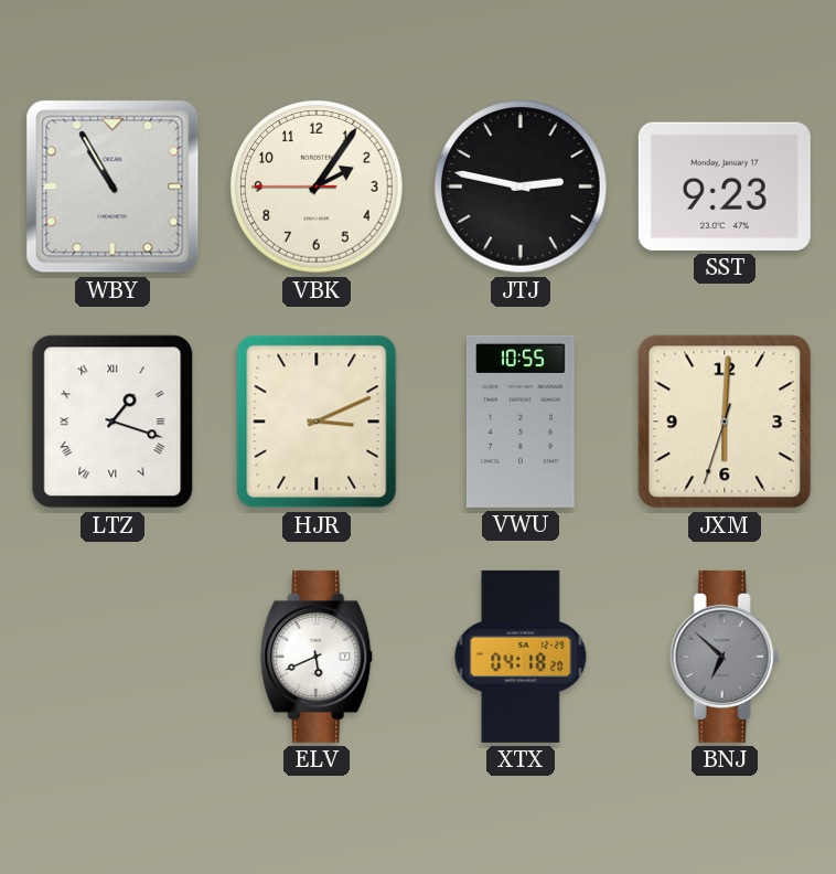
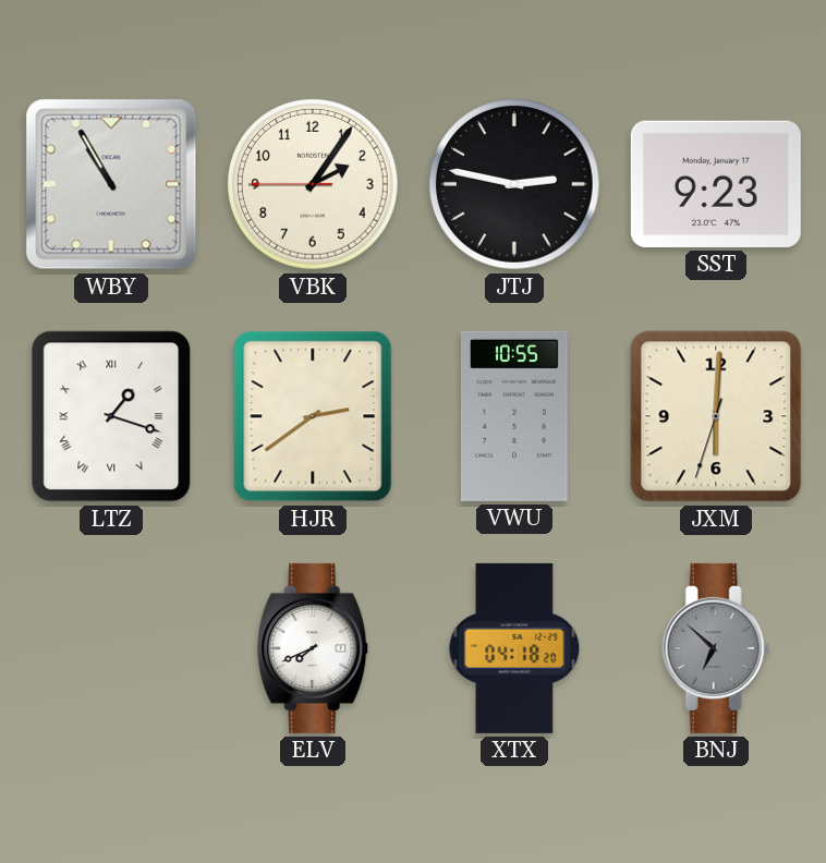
HJR: 3:11 -> 2:39 (313, 416)
ELV: 5:41 -> 7:41 (314, 648)
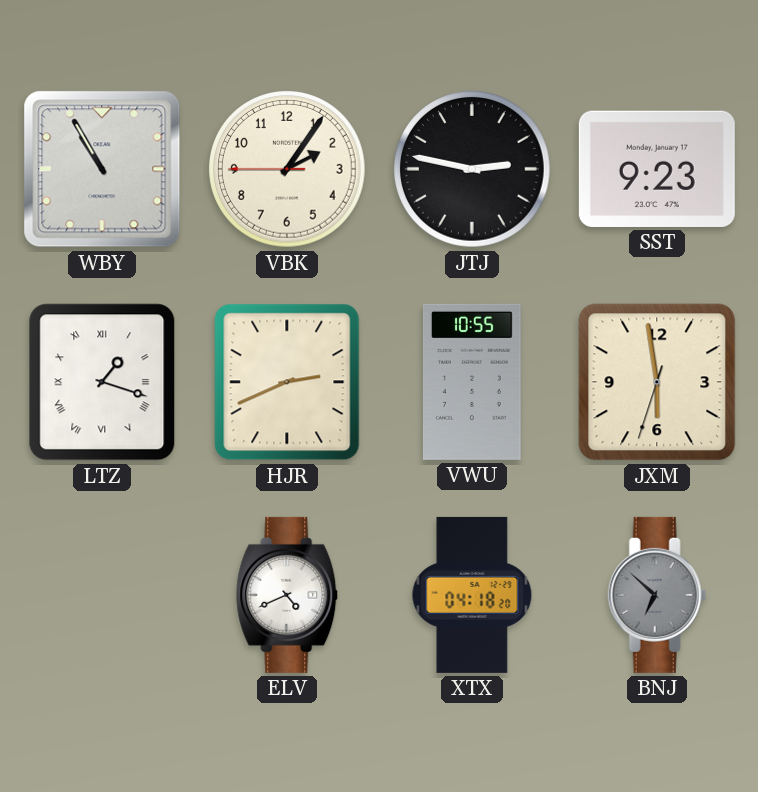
HJR: 2:39 -> 2:41 (287, 382)
JXM: 6:00 -> 5:58 (657, 382)
ELV: 7:41 -> 4:41 (288, 595)
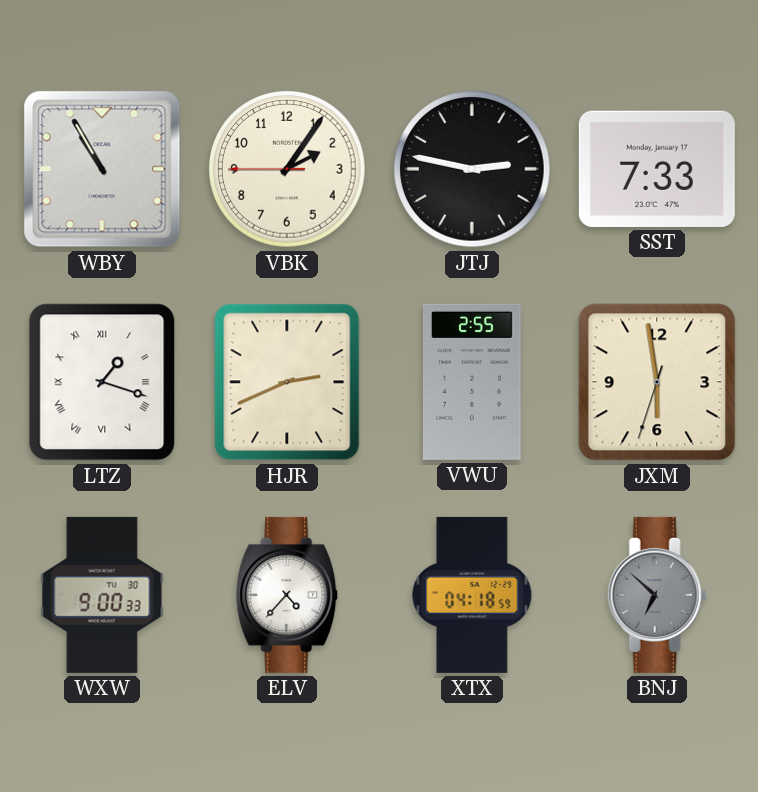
SST: 9:23 -> 7:33 (657, 169)
VWU: 10:55 -> 2:55 (472, 382)
WXW: none -> 9:00 (102, 595)
ELV: 4:41 -> 4:37 (288, 595)
XTX: 04:18:20 -> 04:18:59 (472, 595)
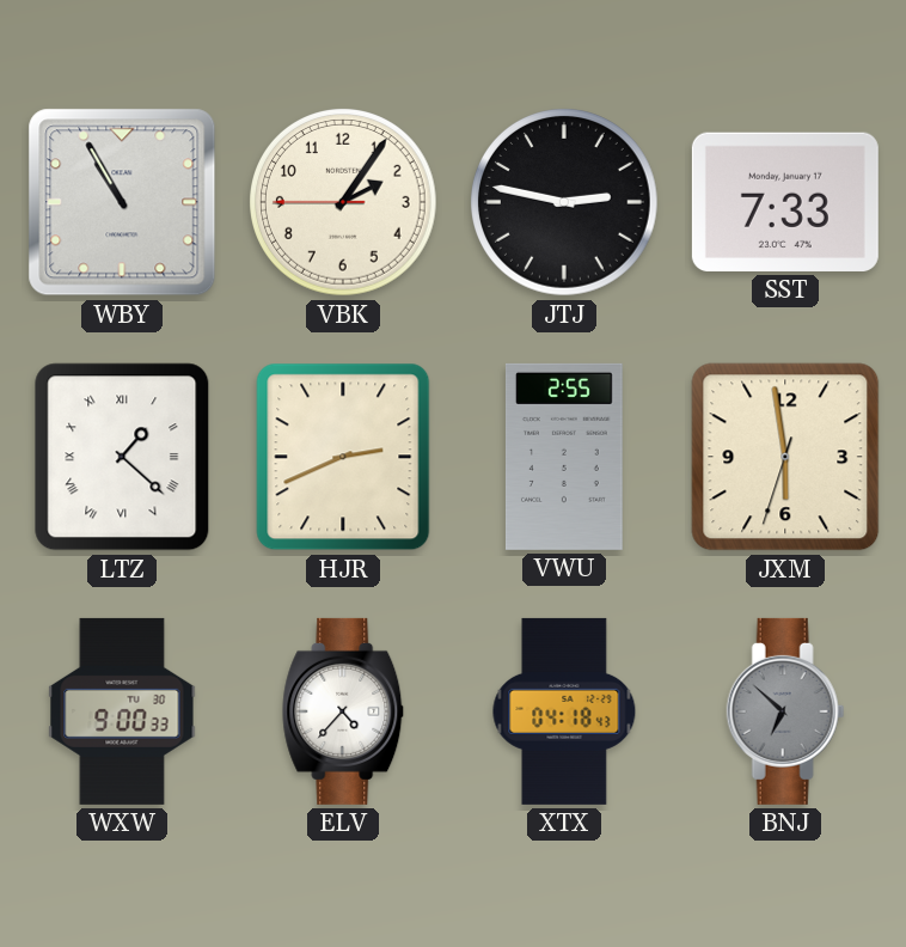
LTZ: 1:18 -> 1:22 (122, 457)
XTX: 04:18:59 -> 04:18:43 (564, 711)
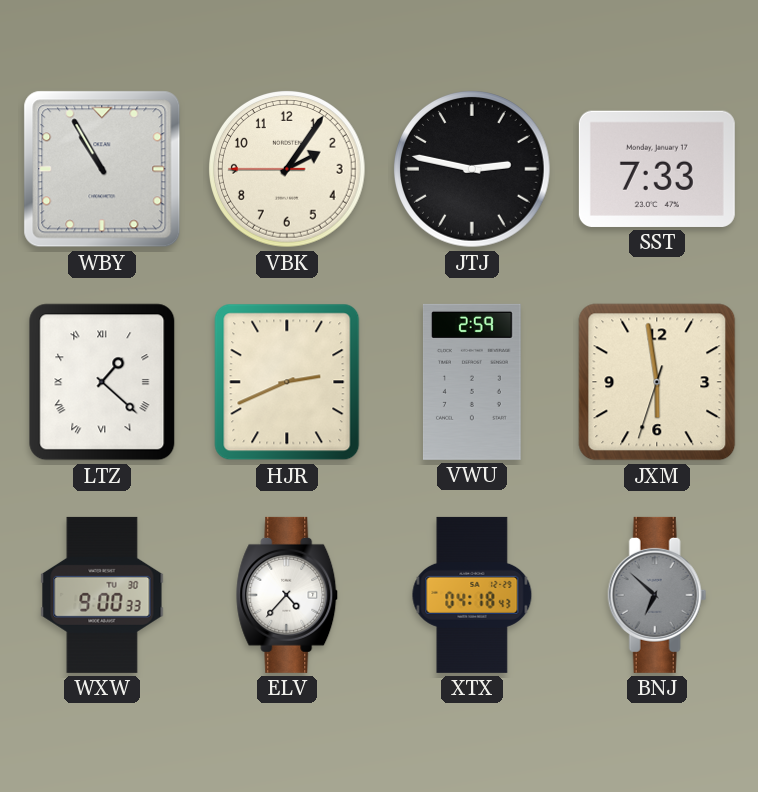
VWU: 2:55 -> 2:59 (472, 382)
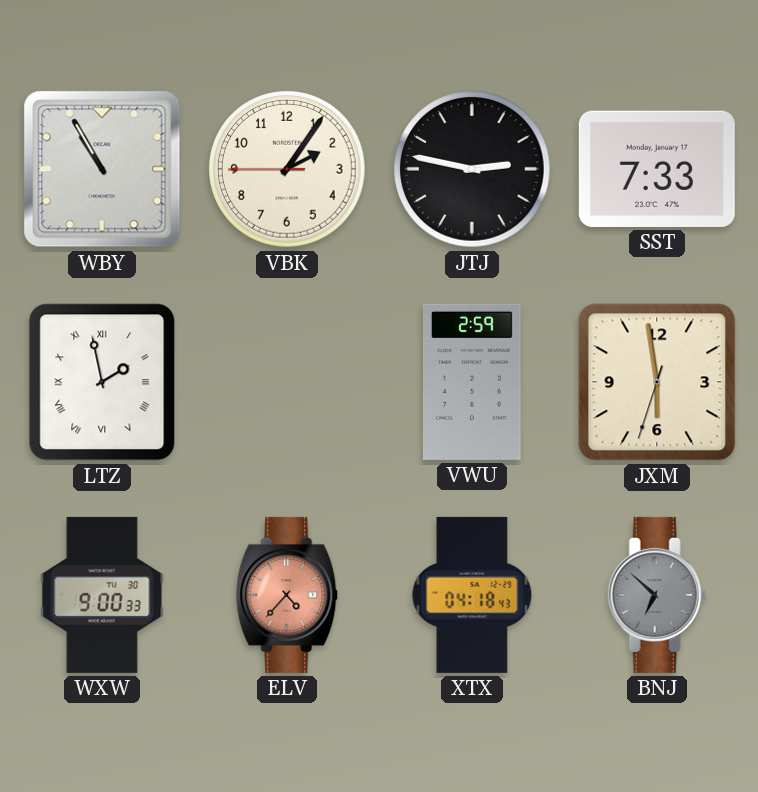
LTZ: 1:22 -> 1:58 (102, 382)
HJR: 2:41 -> none (287, 382)
ELV dial: white -> salmon (288, 595)
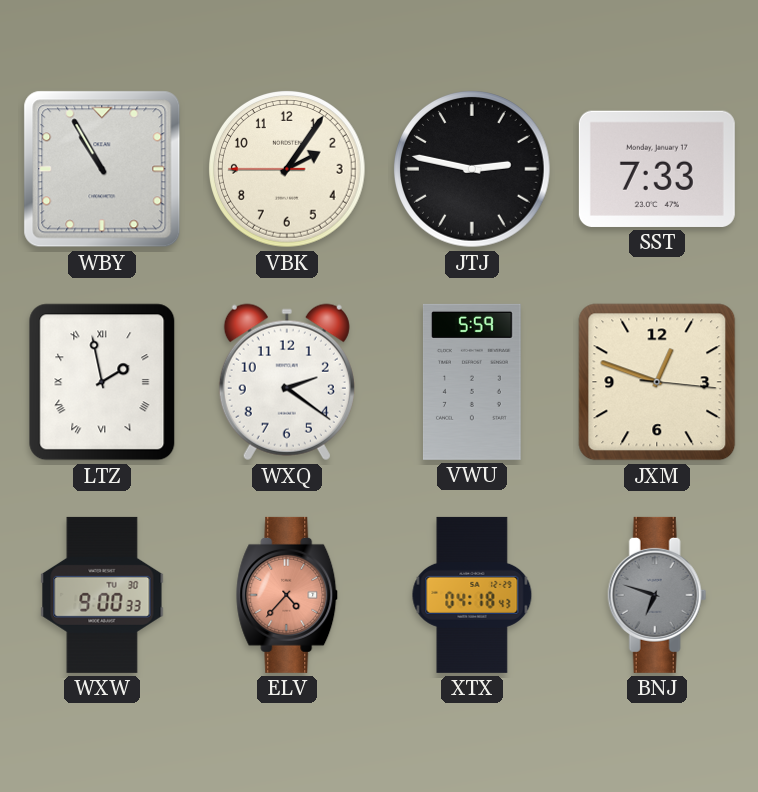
WXQ: none -> 2:21 (287, 382)
VWU: 2:59 -> 5:59 (472, 382)
JXM: 5:58 -> 12:48 (657, 382)
BNJ: 6:52 -> 6:48 (657, 595)
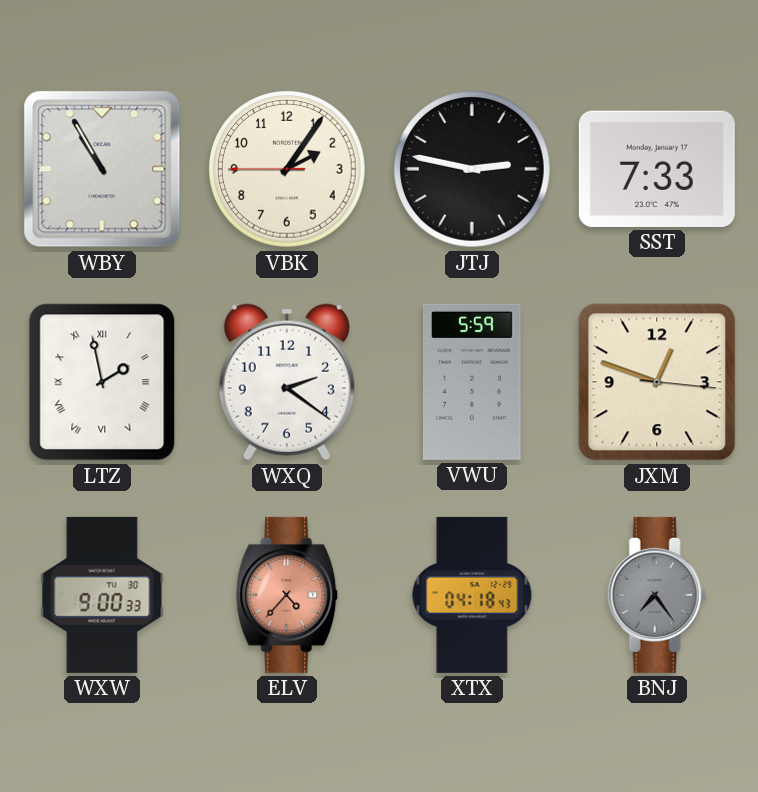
BNJ: 6:48 -> 7:24 (657, 595)
